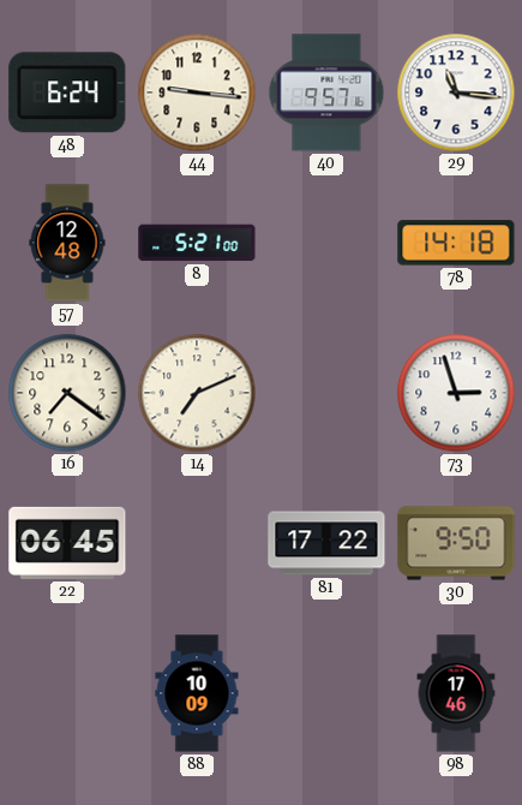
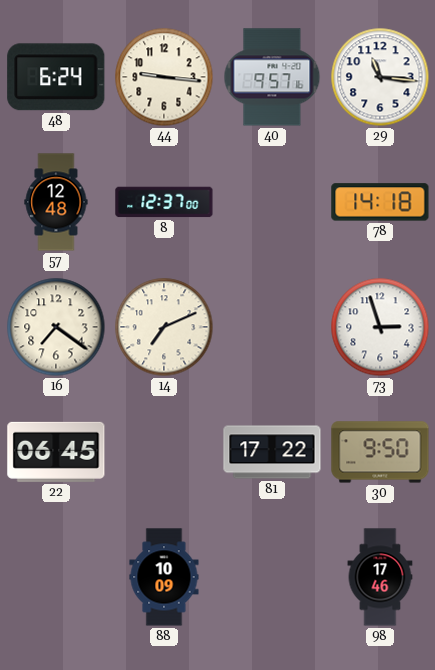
8: 5:21 -> 12:37 (164, 202)
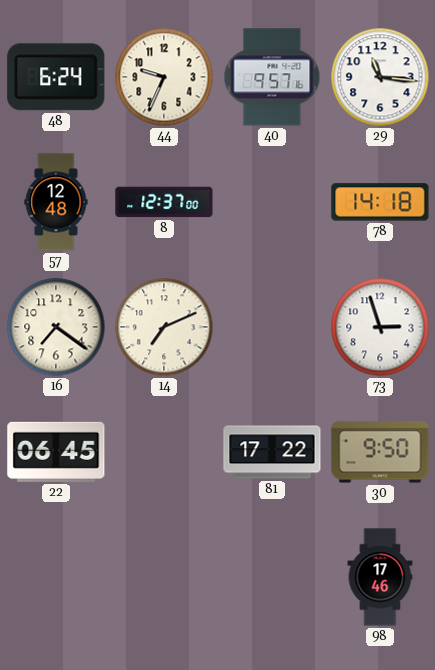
44: 9:16 -> 9:34 (164, 77)
88: 10:09 -> none (164, 577)
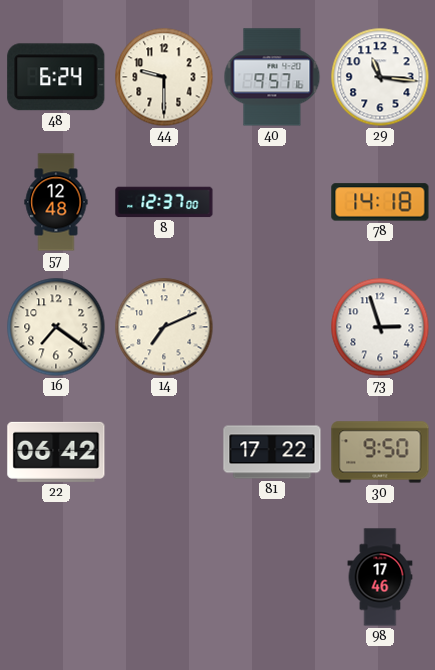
44: 9:34 -> 9:30 (164, 77)
22: 06:45 -> 06:42 (56, 452)
